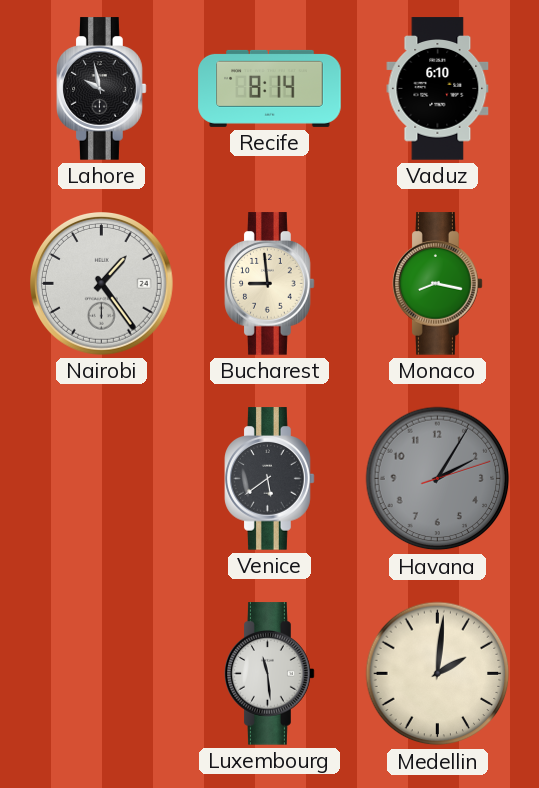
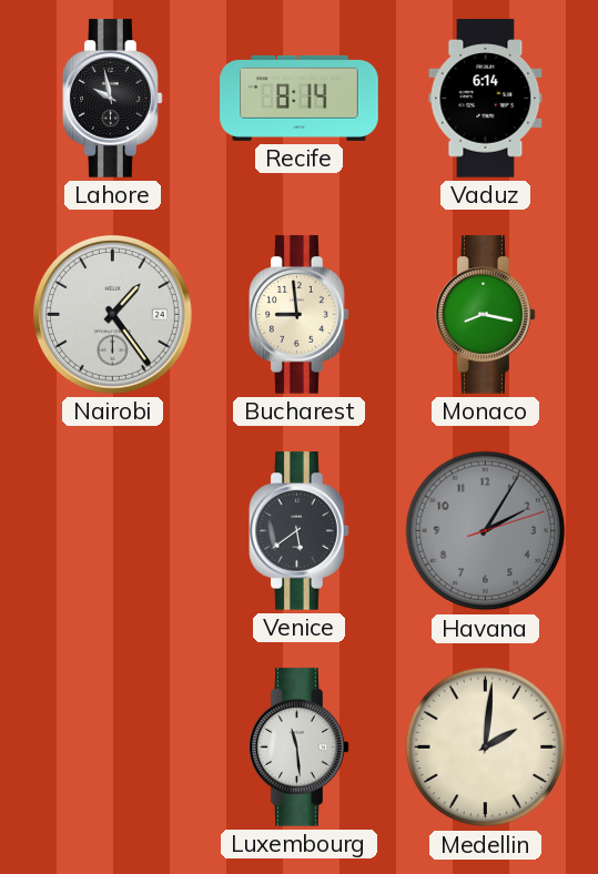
Vaduz: 6:10 -> 6:14 (486, 99)
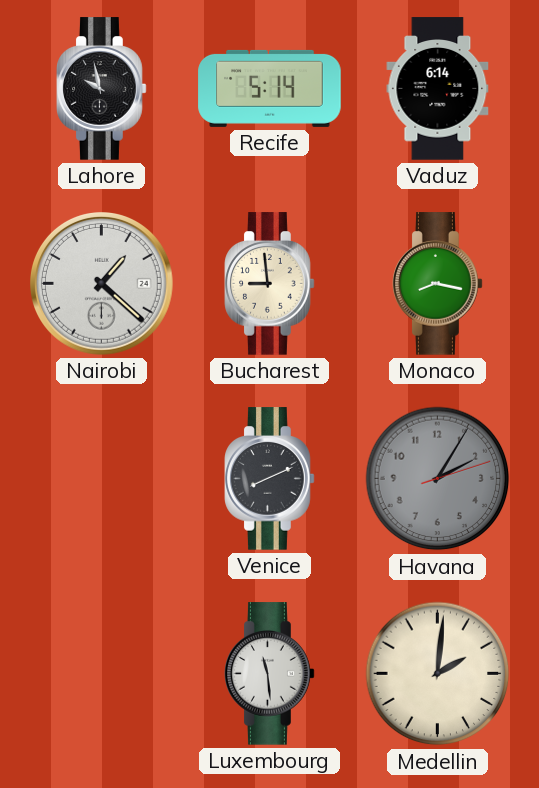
Recife: 8:14 -> 5:14 (270, 88)
Nairobi: 1:24 -> 1:22 (102, 284)
Venice: 5:39 -> 8:11 (270, 479)
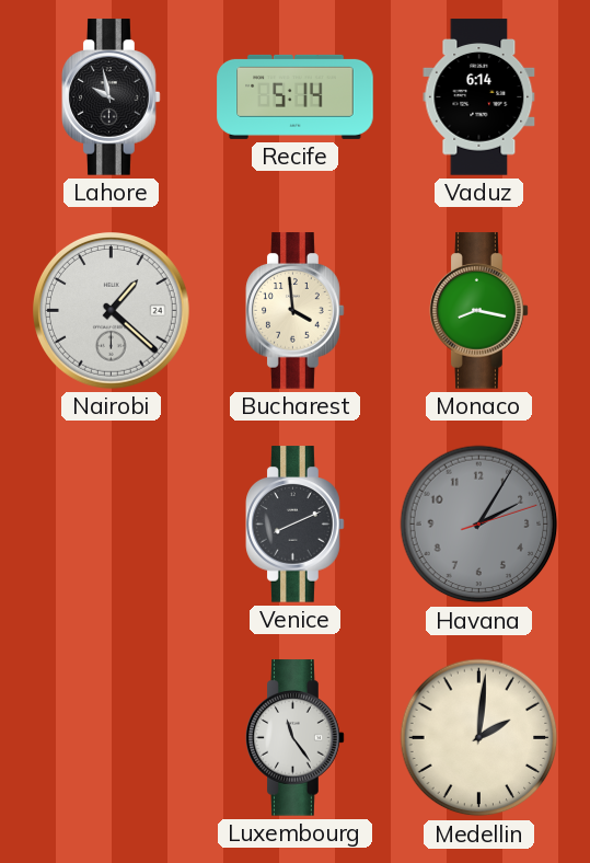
Bucharest: 8:59 -> 3:59 (296, 311)
Luxembourg: 11:29 -> 11:24 (296, 738)
